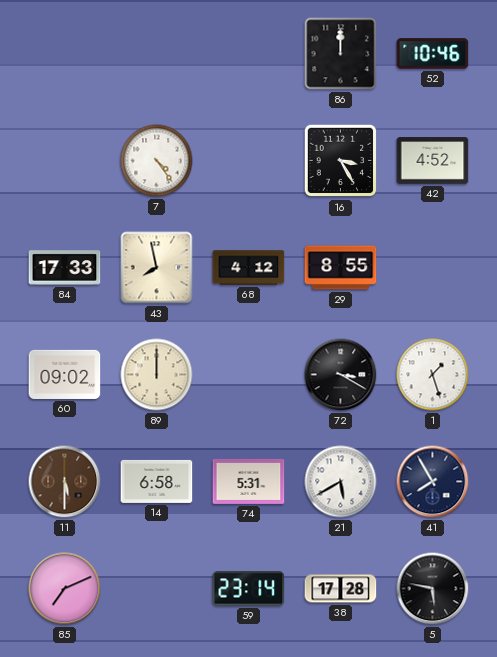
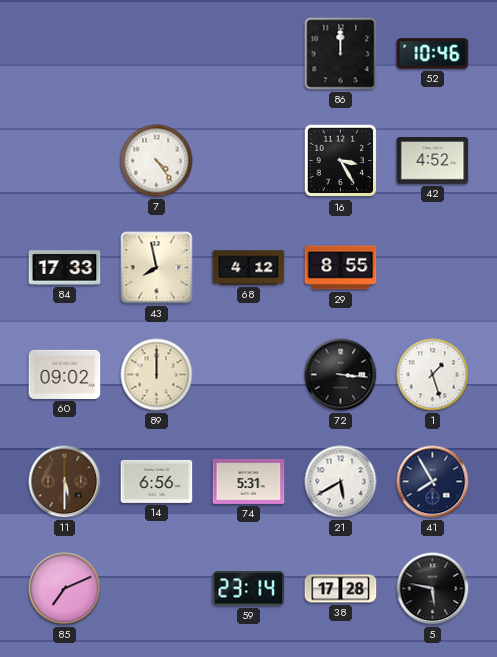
72: 3:20 -> 3:16 (341, 375)
14: 6:58 -> 6:56 (157, 481)
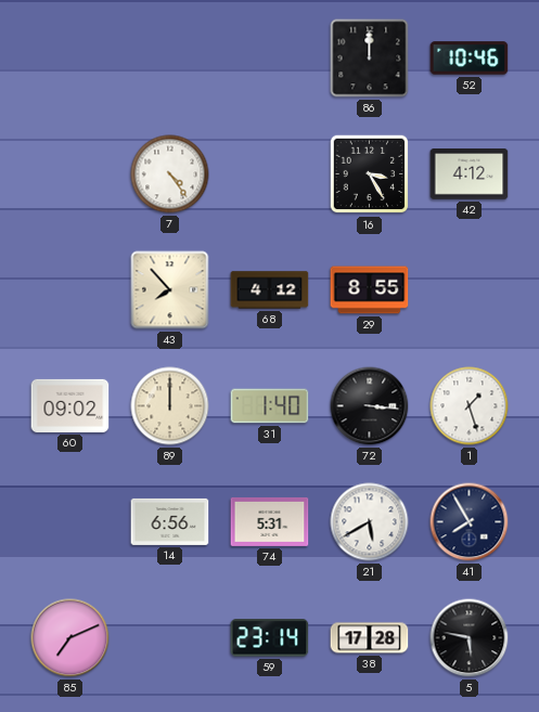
42: 4:52 -> 4:12 (470, 174)
84: 17:33 -> none (65, 268)
43: 7:58 -> 7:53 (170, 290)
31: none -> 1:40 (270, 406)
11: 5:30 -> none (65, 482)
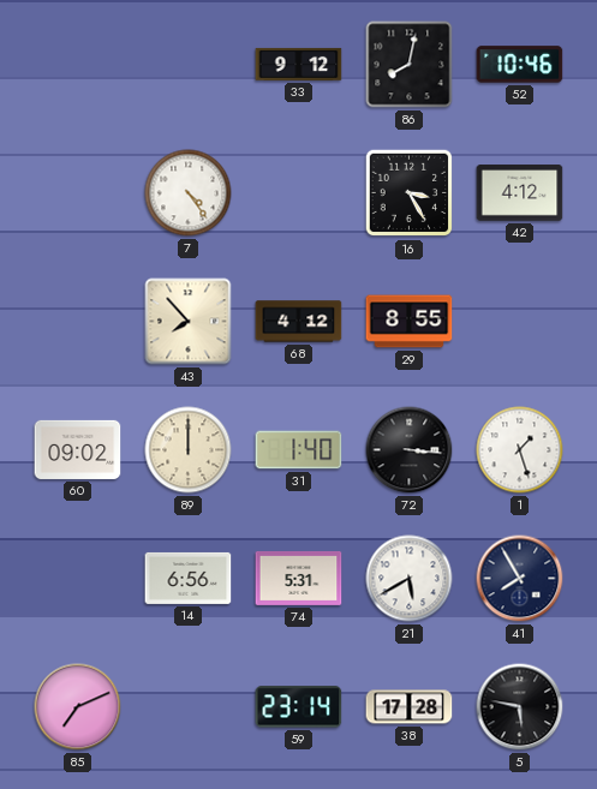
33: none -> 9:12 (299, 64)
86: 12:00 -> 8:02 (410, 65)
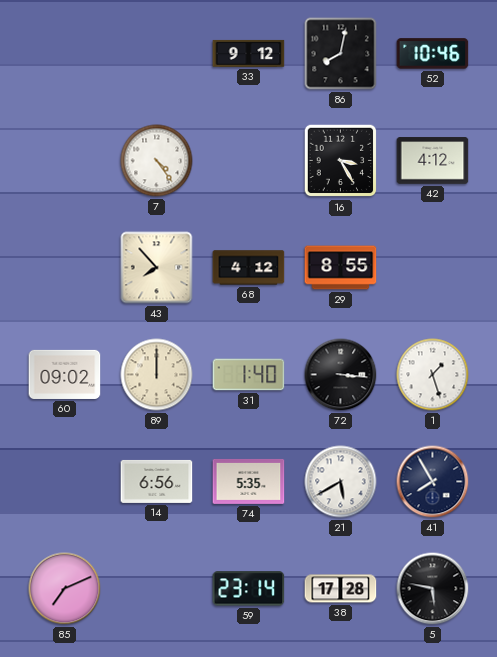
74: 5:31 -> 5:35 (249, 481)
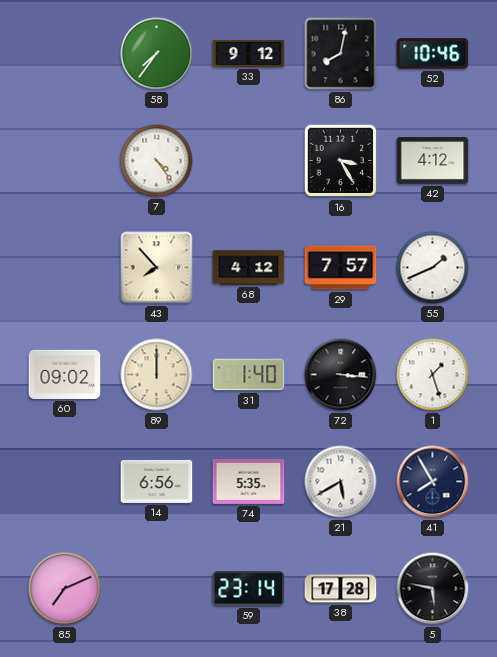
58: none -> 7:36 (157, 54)
29: 8:55 -> 7:57 (341, 268)
55: none -> 1:41 (433, 268)
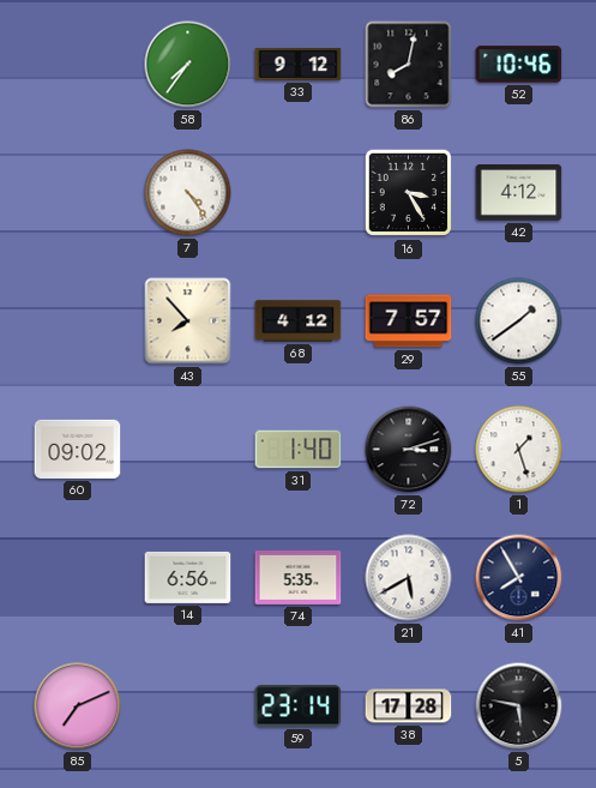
55: 1:41 -> 1:39 (519, 321)
89: 12:00 -> none (157, 375)
72: 3:16 -> 3:12 (409, 450)
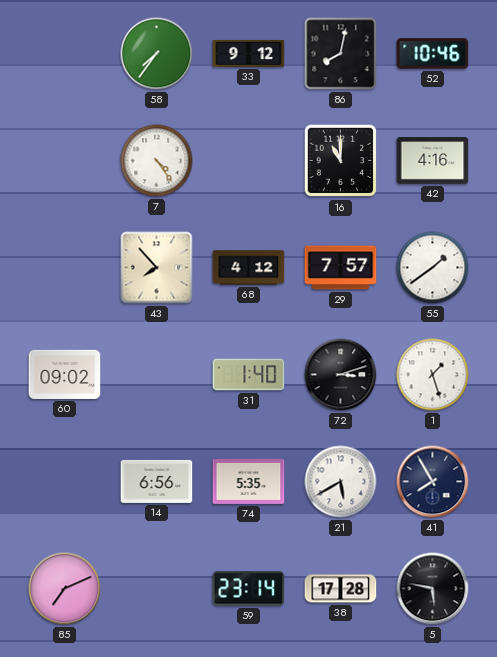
16: 3:25 -> 11:00 (341, 161)
42: 4:12 -> 4:16 (433, 161)
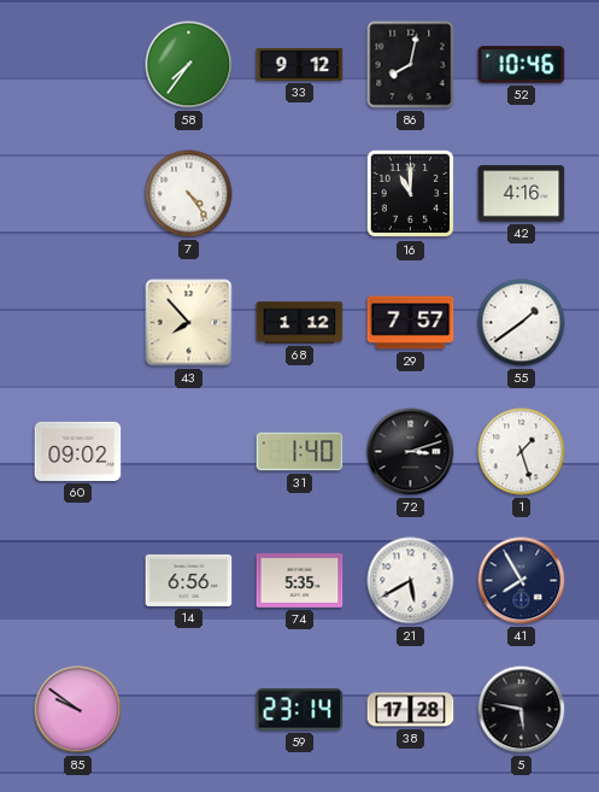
68: 4:12 -> 1:12 (300, 323)
85: 7:11 -> 9:51 (78, 710)
